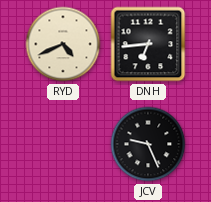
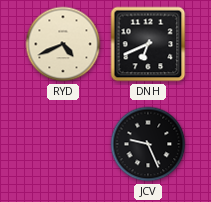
DNH: 6:44 -> 6:41 (148, 44)
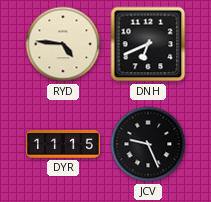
RYD: 4:41 -> 4:46 (63, 44)
DYR: none -> 11:15 (63, 144)
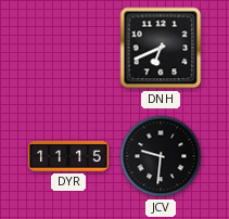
RYD: 4:46 -> none (63, 44)
JCV: 9:26 -> 9:31 (161, 156)
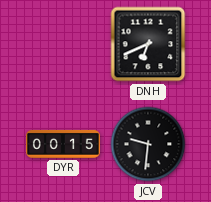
DYR: 11:15 -> 00:15 (63, 144)
